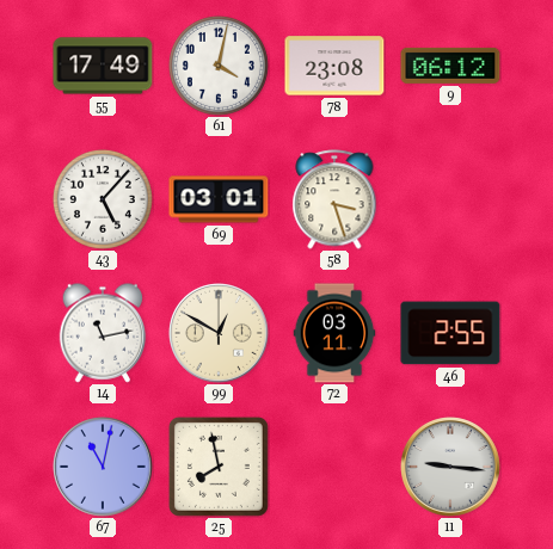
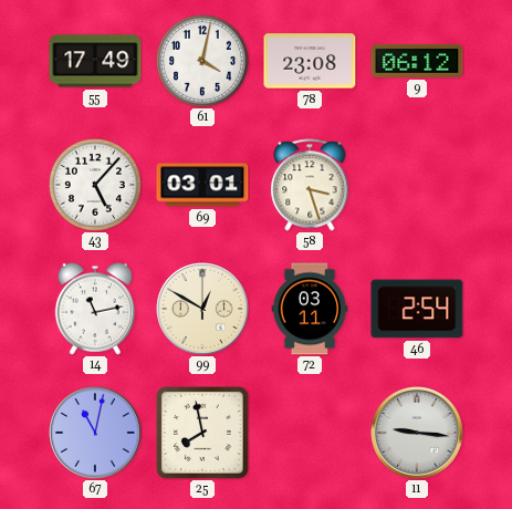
46: 2:55 -> 2:54 (417, 309)
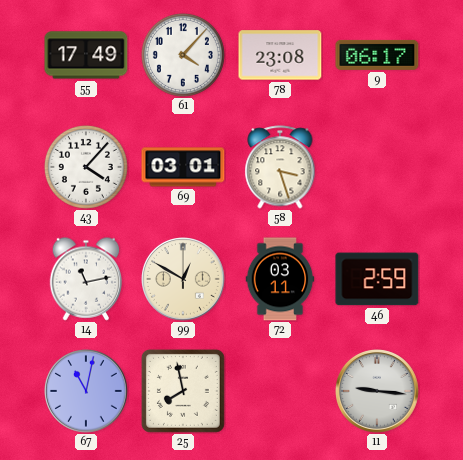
61: 4:02 -> 4:07 (183, 55)
9: 06:12 -> 06:17 (377, 55)
43: 5:07 -> 4:07 (86, 167)
46: 2:54 -> 2:59 (377, 279)
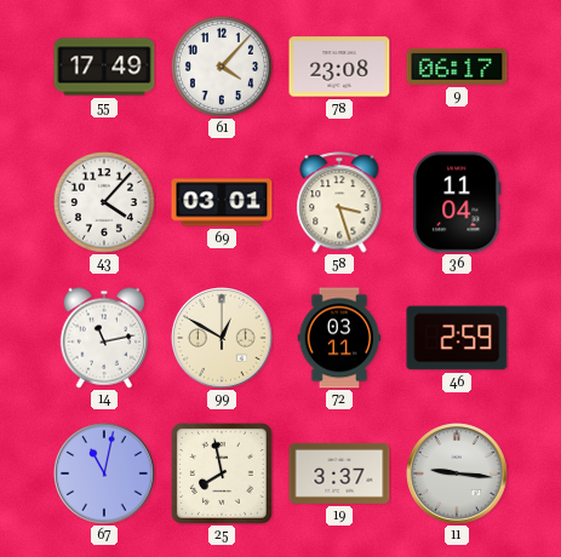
36: none -> 11:04 (457, 202)
19: none -> 3:37 (339, 473)
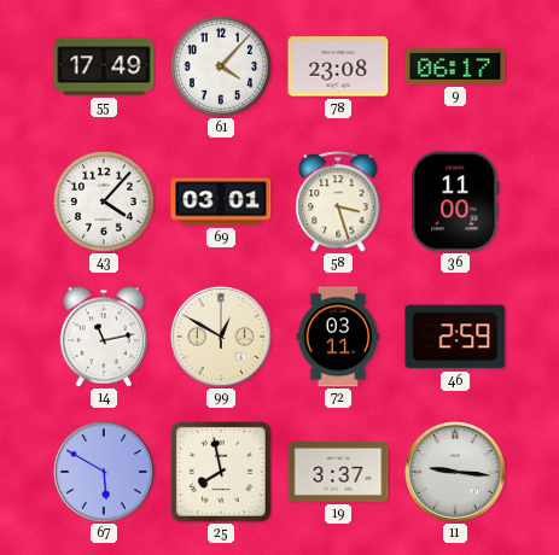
36: 11:04 -> 11:00 (455, 201)
67: 11:02 -> 5:50 (105, 473)
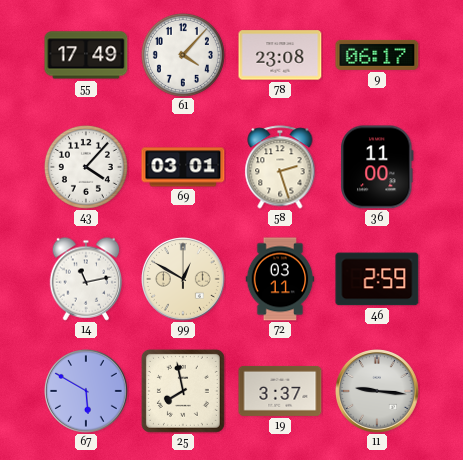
58: 3:27 -> 2:27 (280, 167)
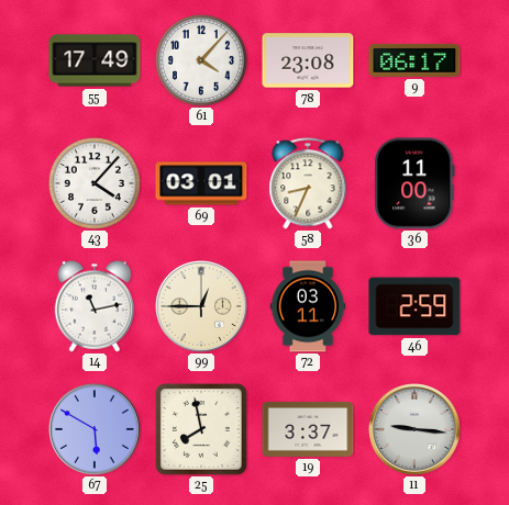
58: 2:27 -> 8:34 (308, 183)
99: 12:50 -> 12:45 (202, 307)
